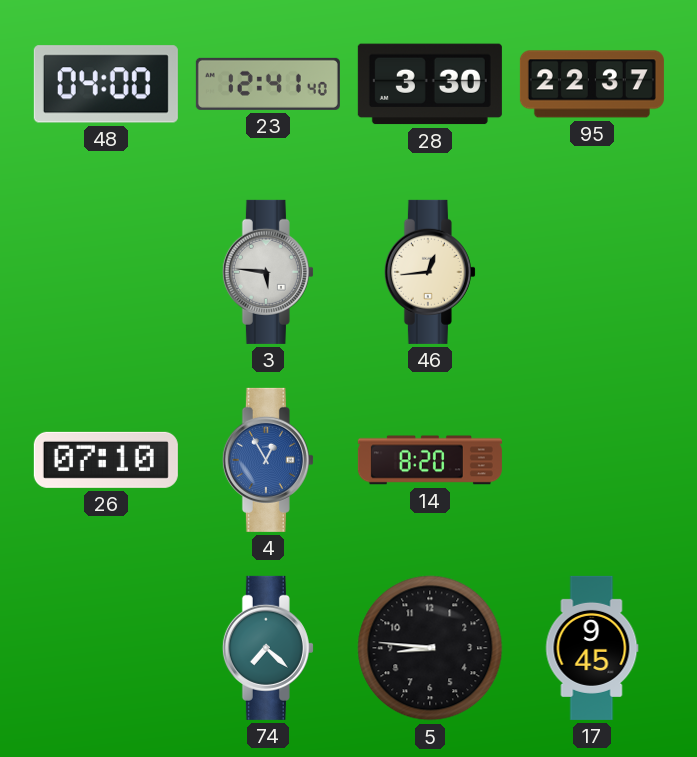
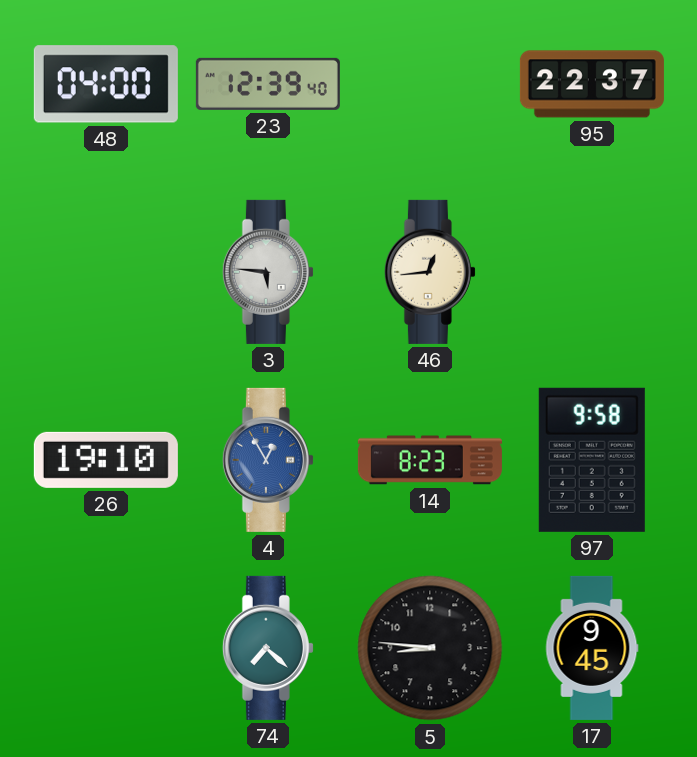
23: 12:41 -> 12:39 (268, 84)
28: 3:30 -> none (430, 84)
26: 07:10 -> 19:10 (106, 460)
14: 8:20 -> 8:23 (430, 460)
97: none -> 9:58 (592, 460)
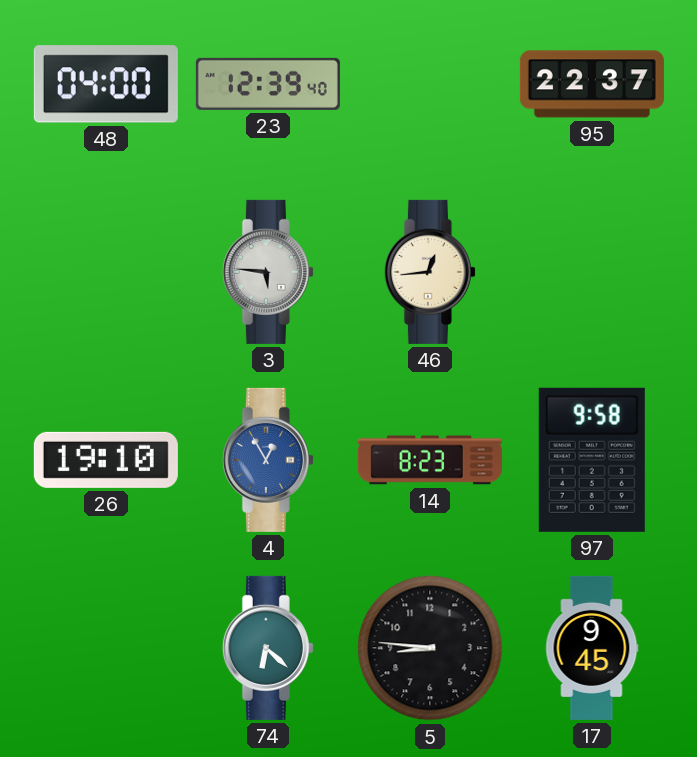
74: 7:22 -> 6:22 (268, 648)
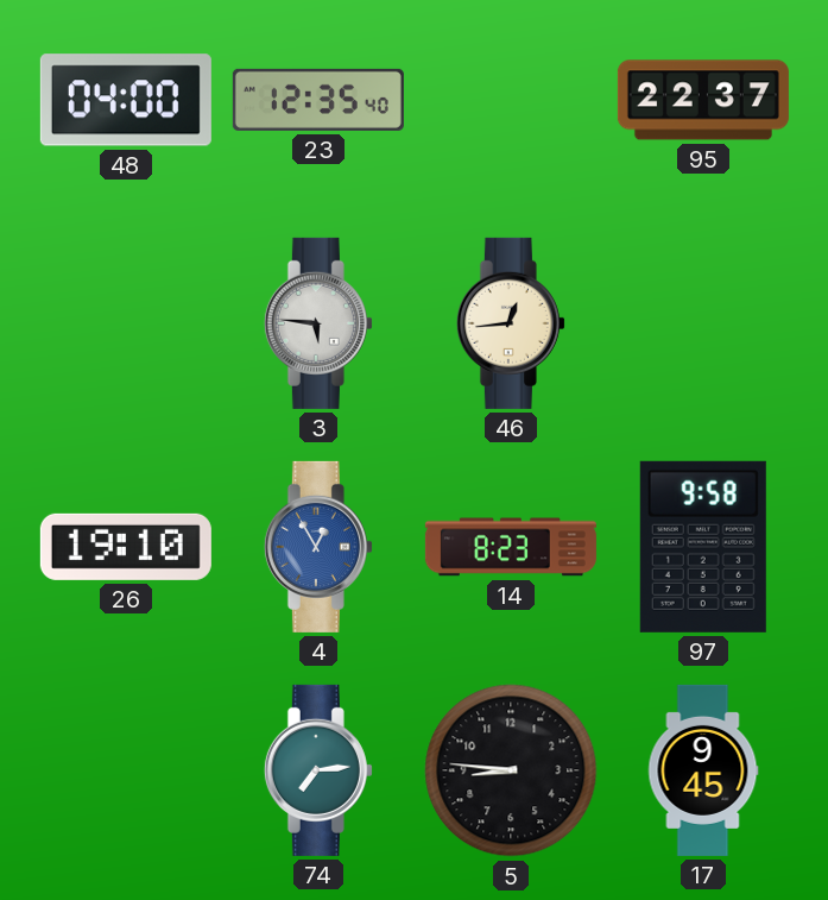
23: 12:39 -> 12:35 (318, 100)
74: 6:22 -> 7:14 (318, 770)
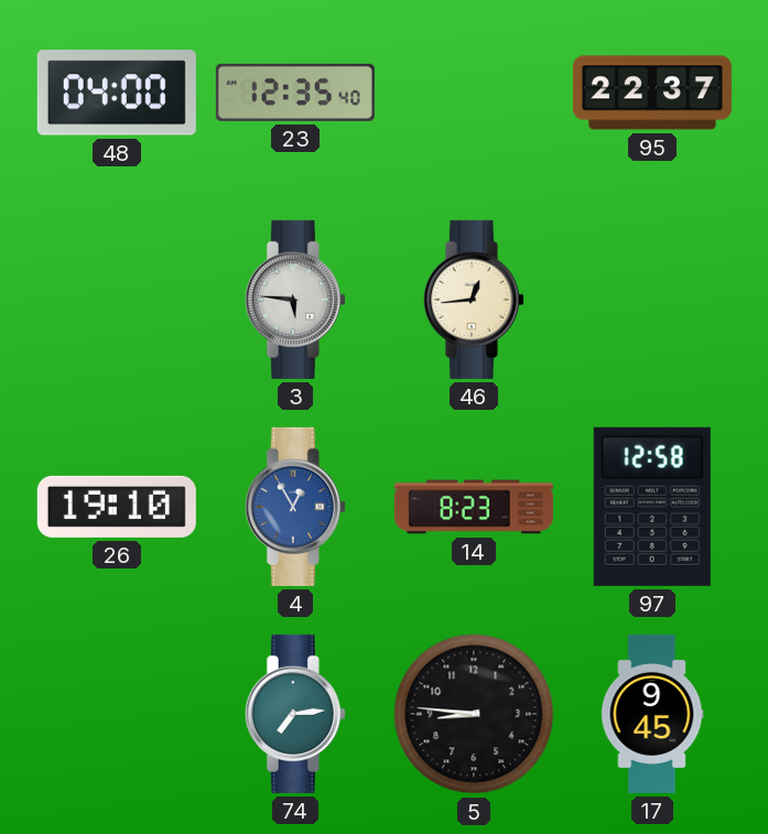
97: 9:58 -> 12:58 (652, 507)
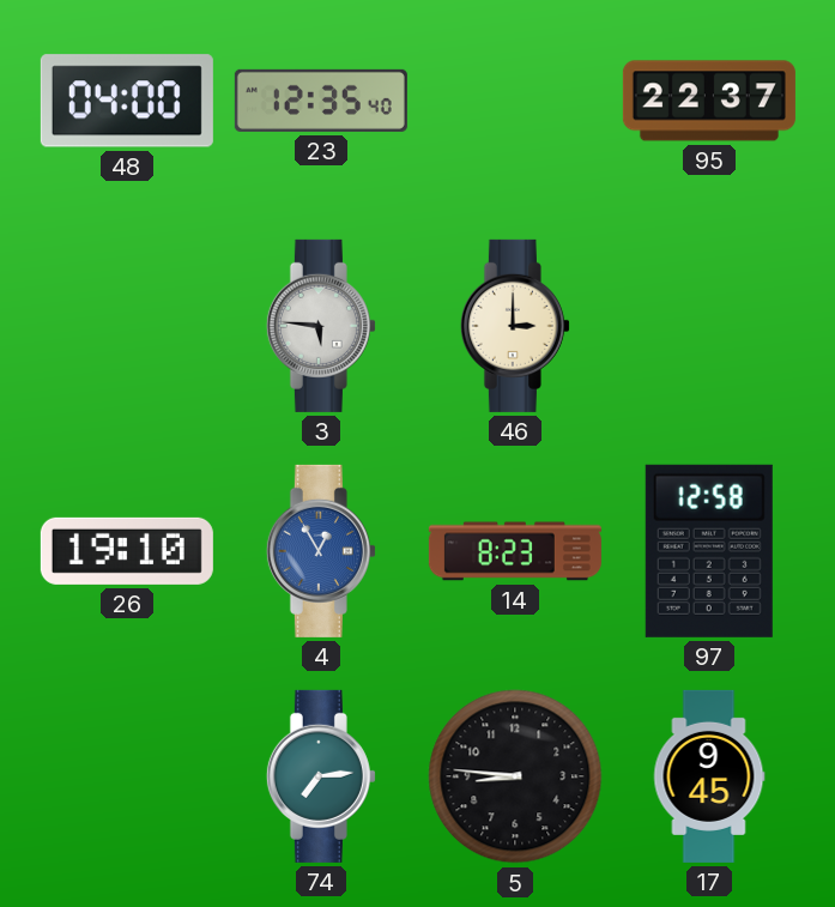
46: 12:44 -> 3:00 (515, 326)
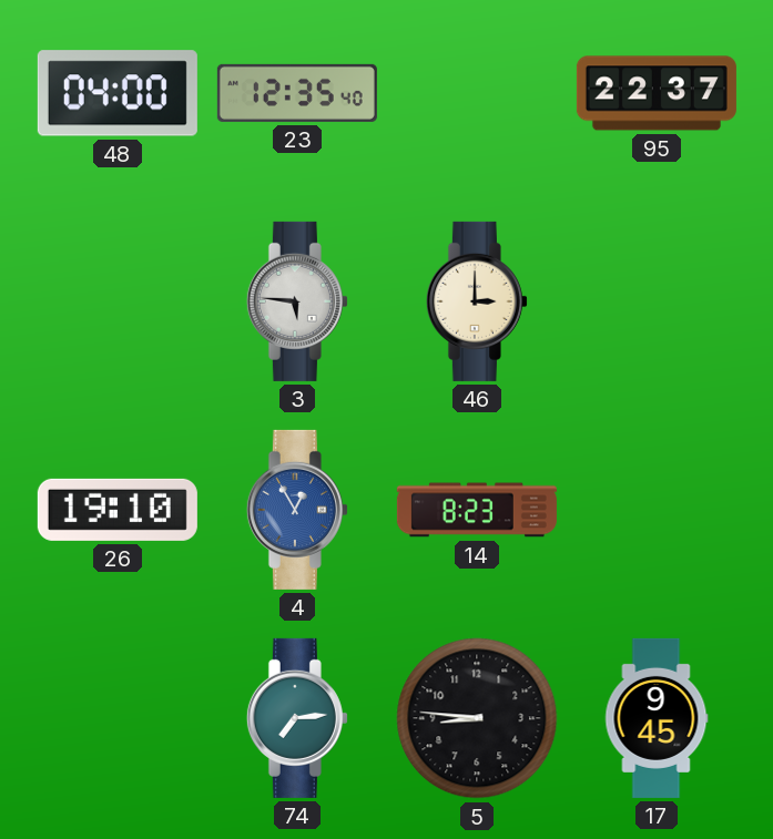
97: 12:58 -> none (709, 551)
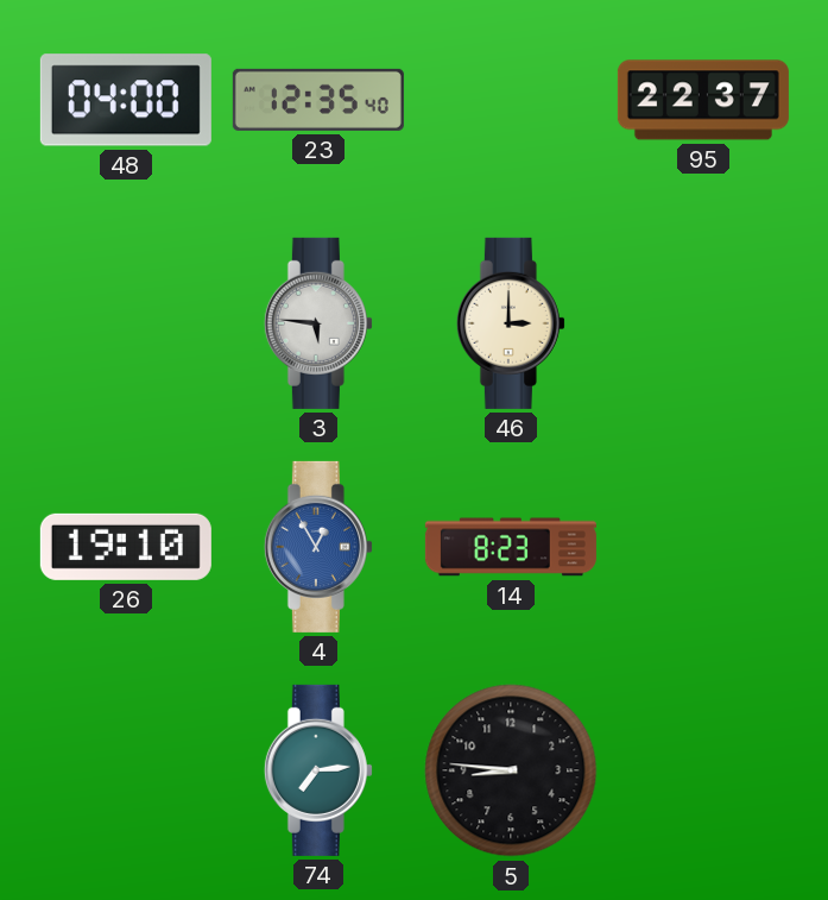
17: 9:45 -> none (657, 718)
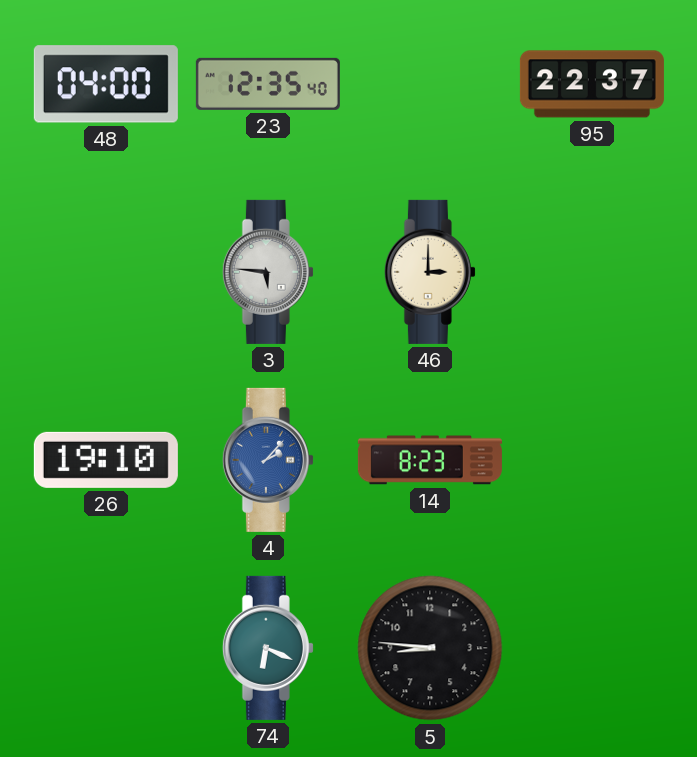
4: 12:55 -> 2:07 (268, 460)
74: 7:14 -> 6:19 (268, 648)
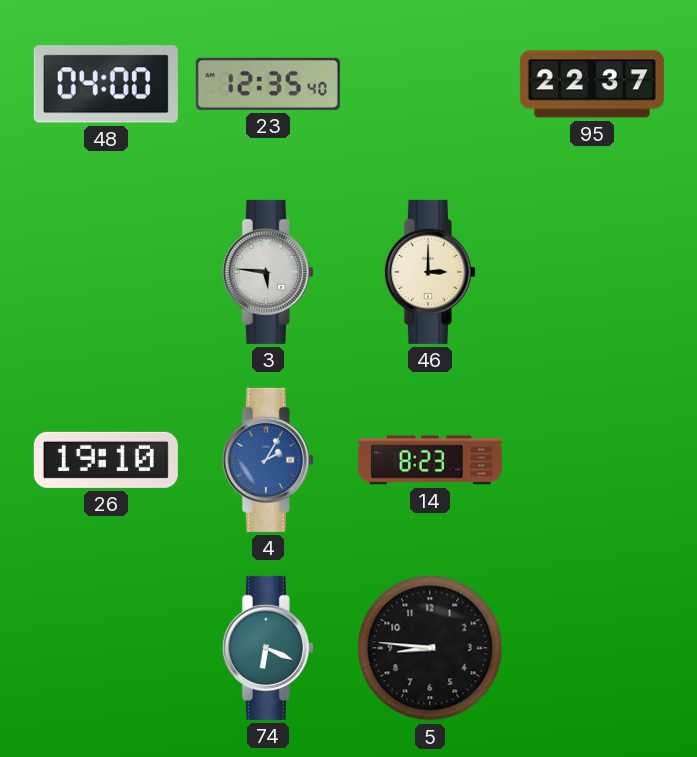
4: 2:07 -> 2:05 (268, 460)
